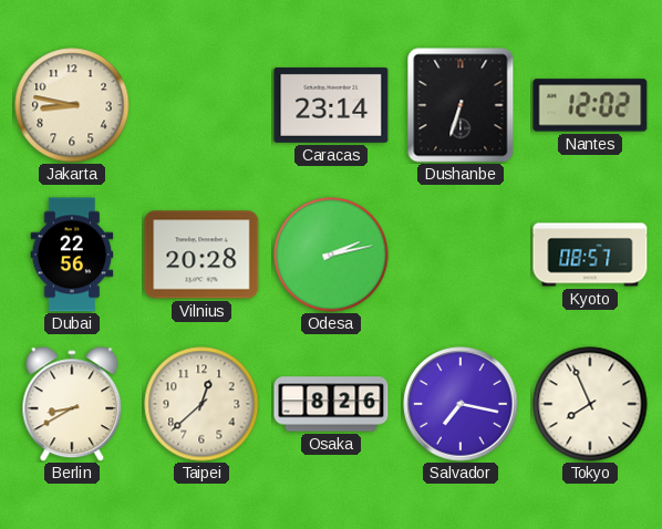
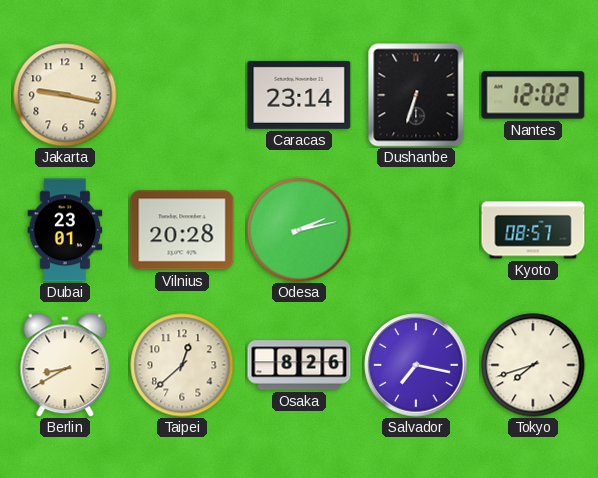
Jakarta: 8:47 -> 9:17 (65, 95)
Dubai: 22:56 -> 23:01 (65, 230)
Tokyo: 7:56 -> 7:42 (533, 365)
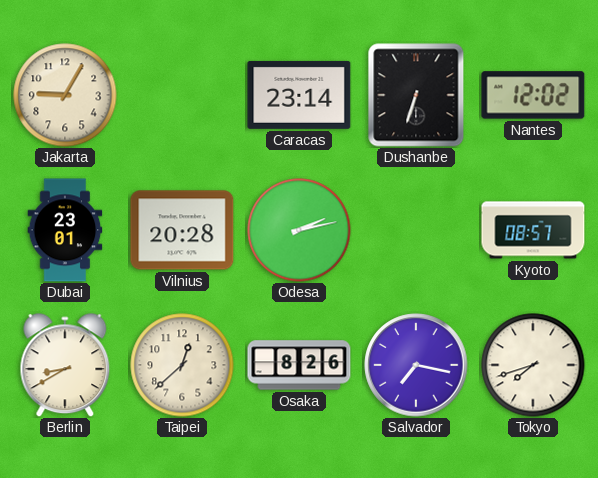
Jakarta: 9:17 -> 9:05 (65, 95)
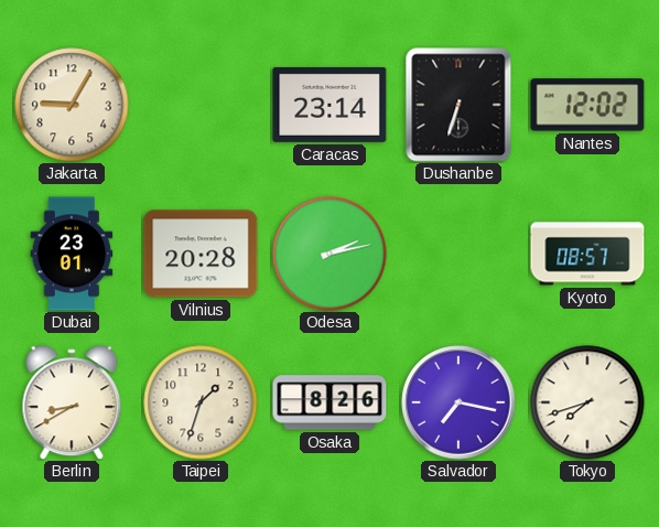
Taipei: 12:38 -> 1:33 (201, 402)
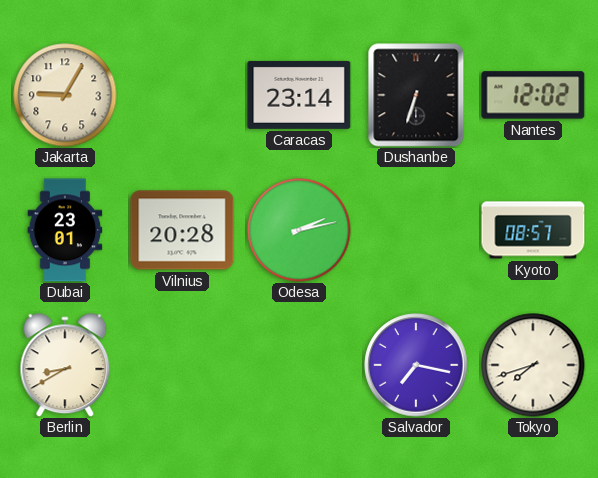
Taipei: 1:33 -> none (201, 402)
Osaka: 8:26 -> none (329, 402)
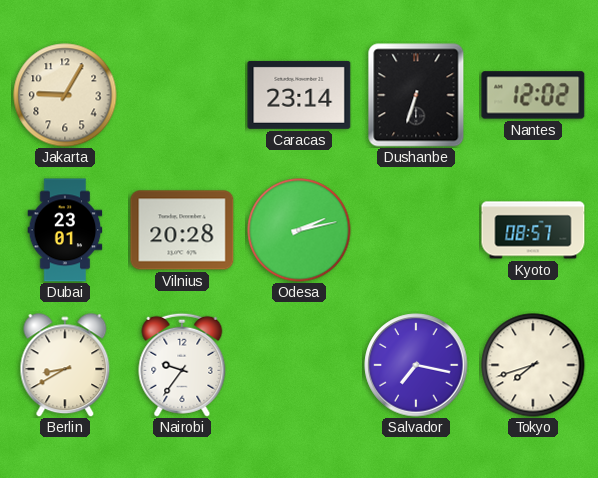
Nairobi: none -> 9:36 (182, 365)
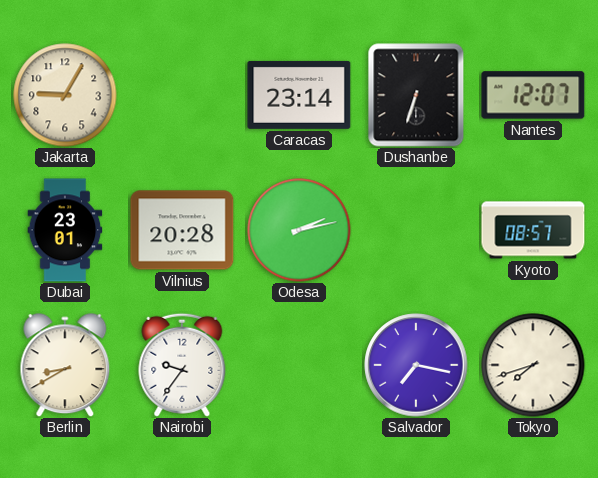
Nantes: 12:02 -> 12:07 (533, 95)
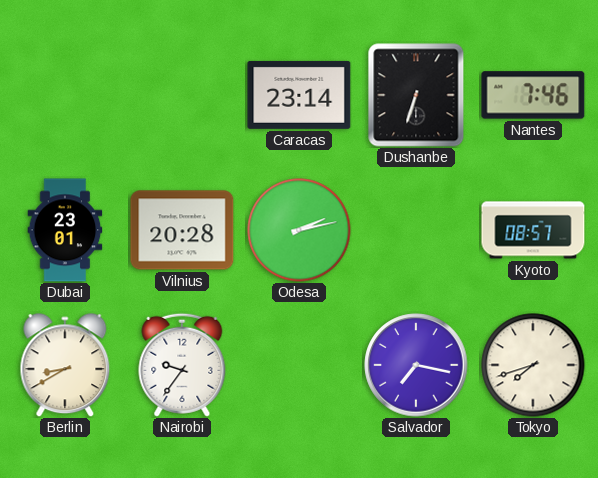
Jakarta: 9:05 -> none (65, 95)
Nantes: 12:07 -> 7:46 (533, 95)
